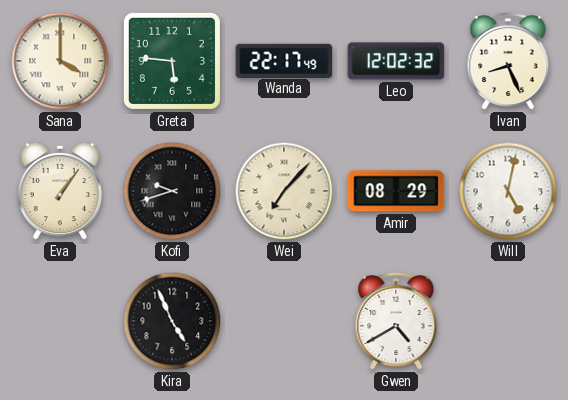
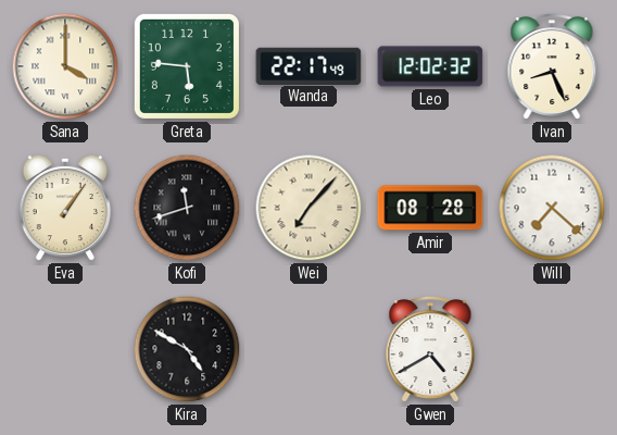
Kofi: 9:42 -> 11:42 (187, 208)
Amir: 08:29 -> 08:28 (430, 208)
Will: 5:02 -> 7:22 (552, 208)
Kira: 4:56 -> 4:50 (187, 349)
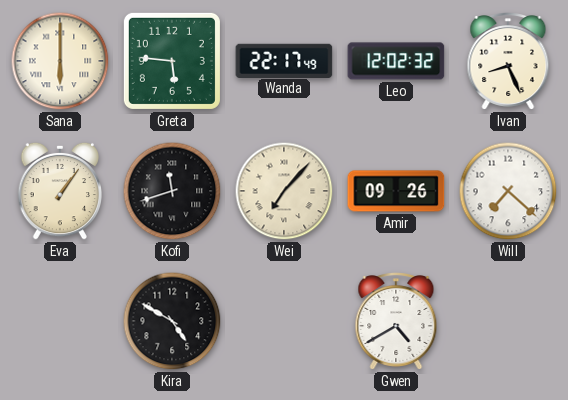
Sana: 4:00 -> 6:00 (60, 61)
Amir: 08:28 -> 09:26 (396, 191)
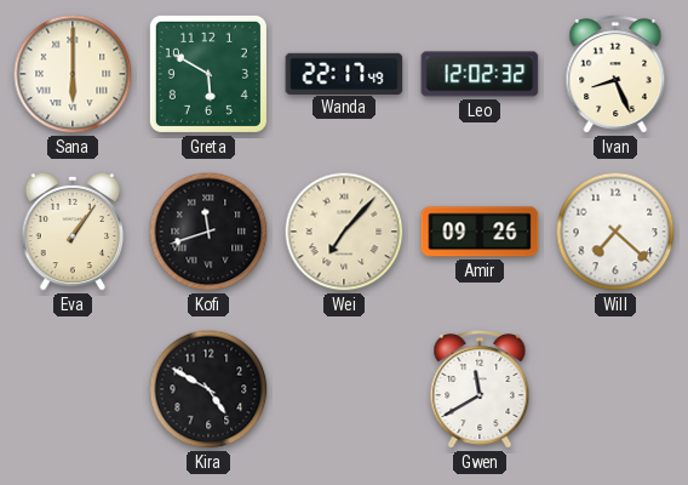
Greta: 5:46 -> 5:50 (208, 74)
Gwen: 4:40 -> 11:40 (480, 390)
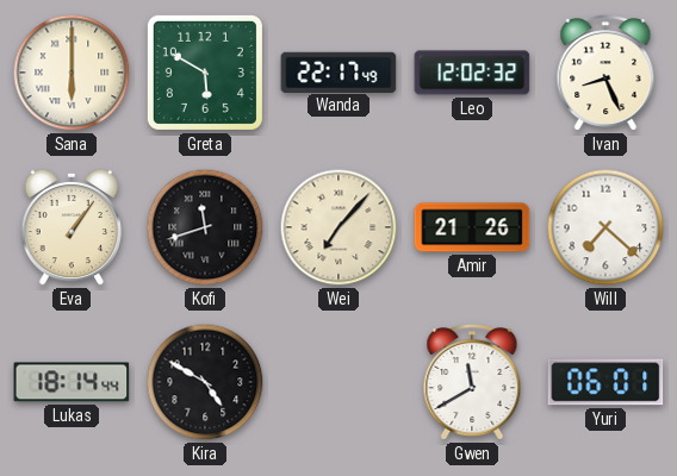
Amir: 09:26 -> 21:26 (472, 227)
Lukas: none -> 18:14 (72, 382)
Yuri: none -> 06:01 (605, 382)
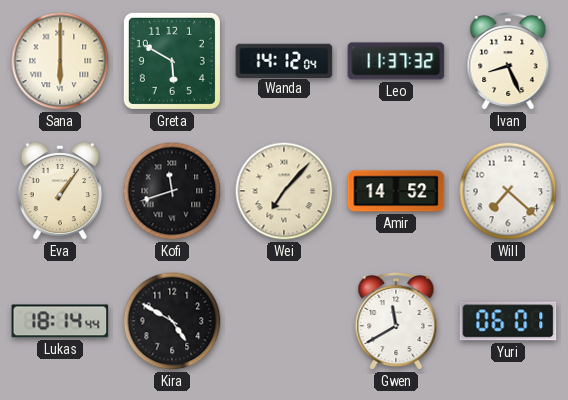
Wanda: 22:17 -> 14:12 (284, 60)
Leo: 12:02 -> 11:37 (396, 61)
Amir: 21:26 -> 14:52 (396, 191)
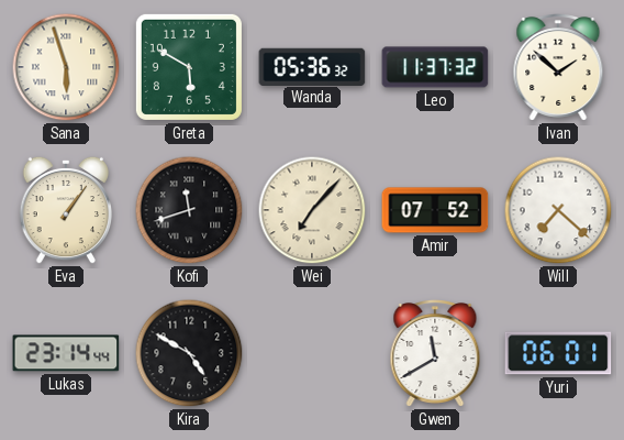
Sana: 6:00 -> 5:57 (66, 67)
Wanda: 14:12 -> 05:36 (312, 66)
Ivan: 8:26 -> 1:52 (558, 68)
Amir: 14:52 -> 07:52 (435, 210)
Lukas: 18:14 -> 23:14 (66, 353)
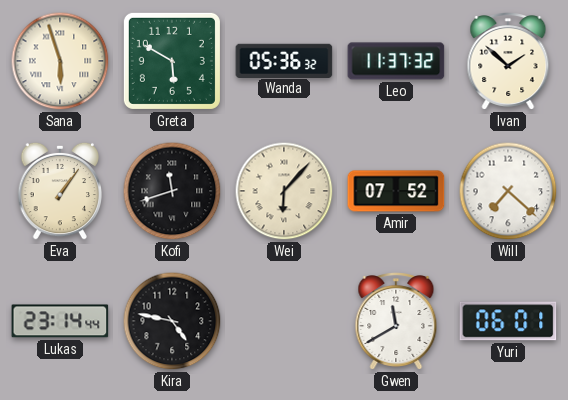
Wei: 7:07 -> 6:07 (284, 191)
Kira: 4:50 -> 4:47 (172, 321)
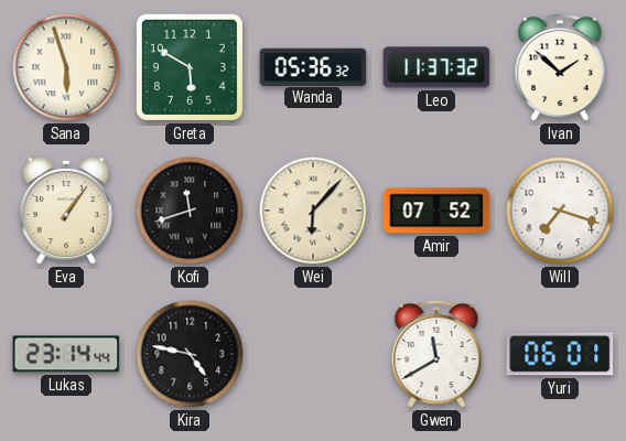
Will: 7:22 -> 7:18 (560, 211)
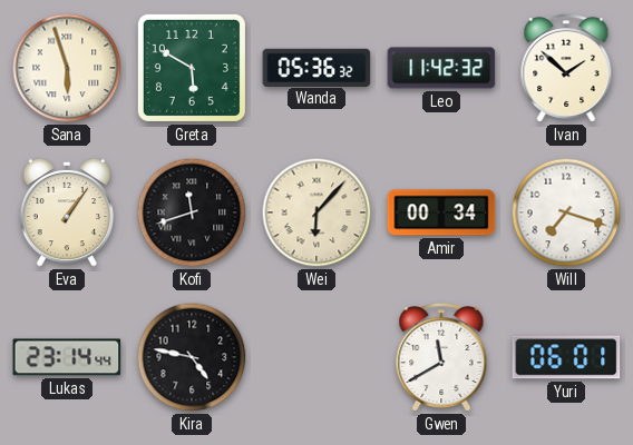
Leo: 11:37 -> 11:42 (441, 68)
Amir: 07:52 -> 00:34 (441, 212)
